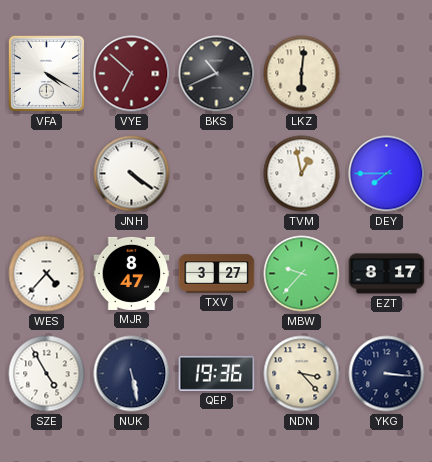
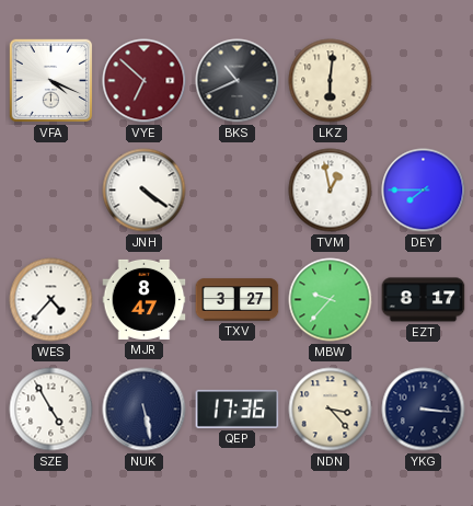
VFA: 4:20 -> 4:19 (51, 81)
QEP: 19:36 -> 17:36 (238, 409)
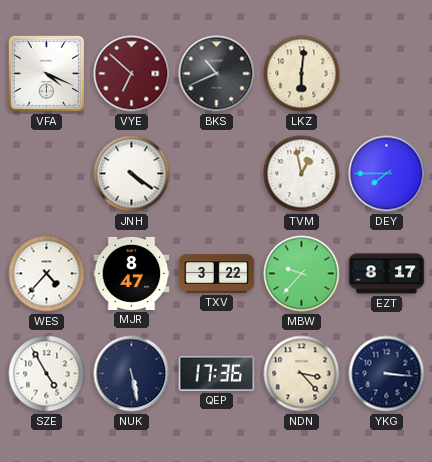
TXV: 3:27 -> 3:22 (217, 274)
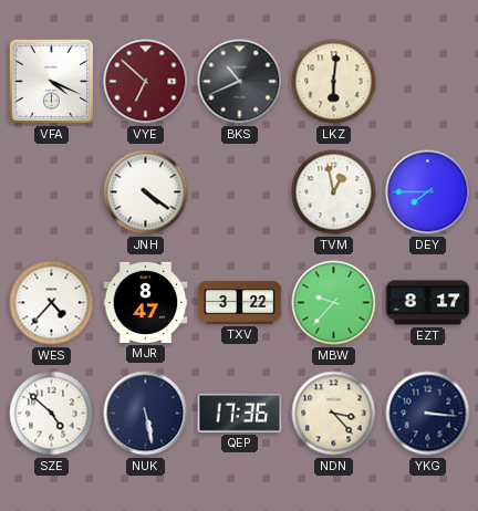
SZE: 4:55 -> 4:52 (52, 414)
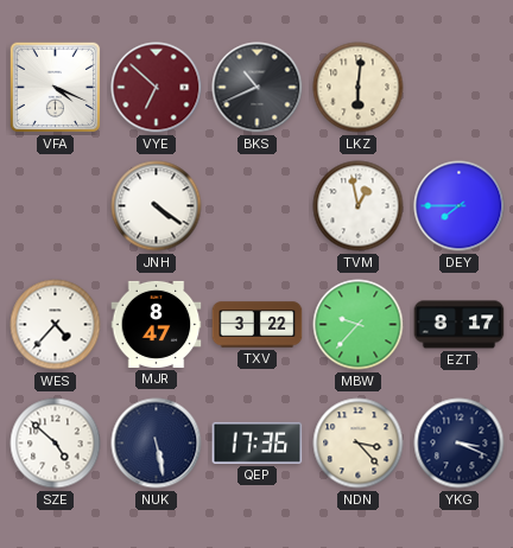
YKG: 3:16 -> 3:19 (460, 444)
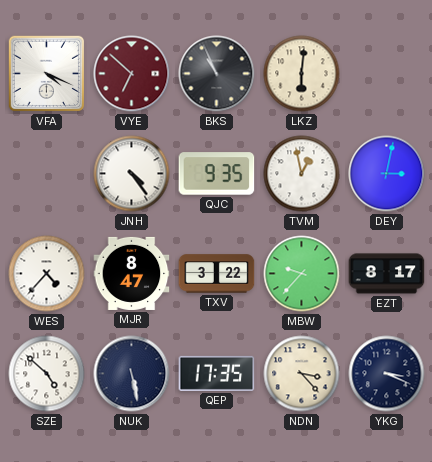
BKS: 10:41 -> 10:56 (217, 74)
JNH: 4:21 -> 4:24 (132, 174)
QJC: none -> 9:35 (217, 174)
DEY: 7:45 -> 3:02 (387, 174)
QEP: 17:36 -> 17:35 (217, 373)
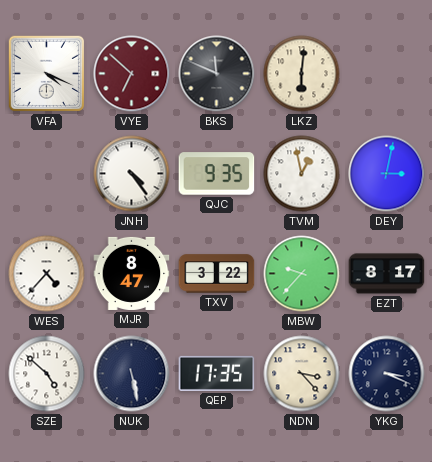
BKS: 10:56 -> 11:49 (217, 74)
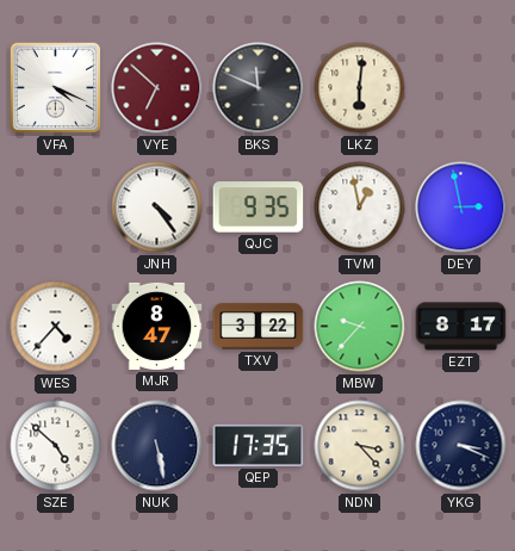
DEY: 3:02 -> 2:58 (461, 208)
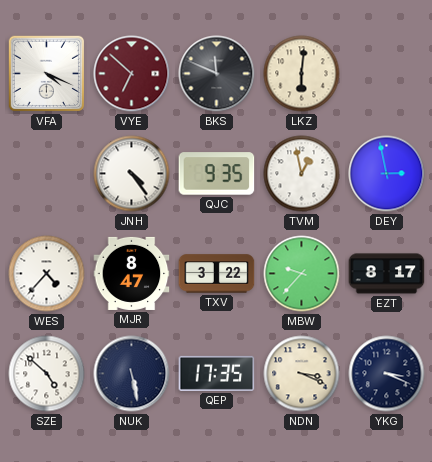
NDN: 3:23 -> 3:19 (302, 374)
